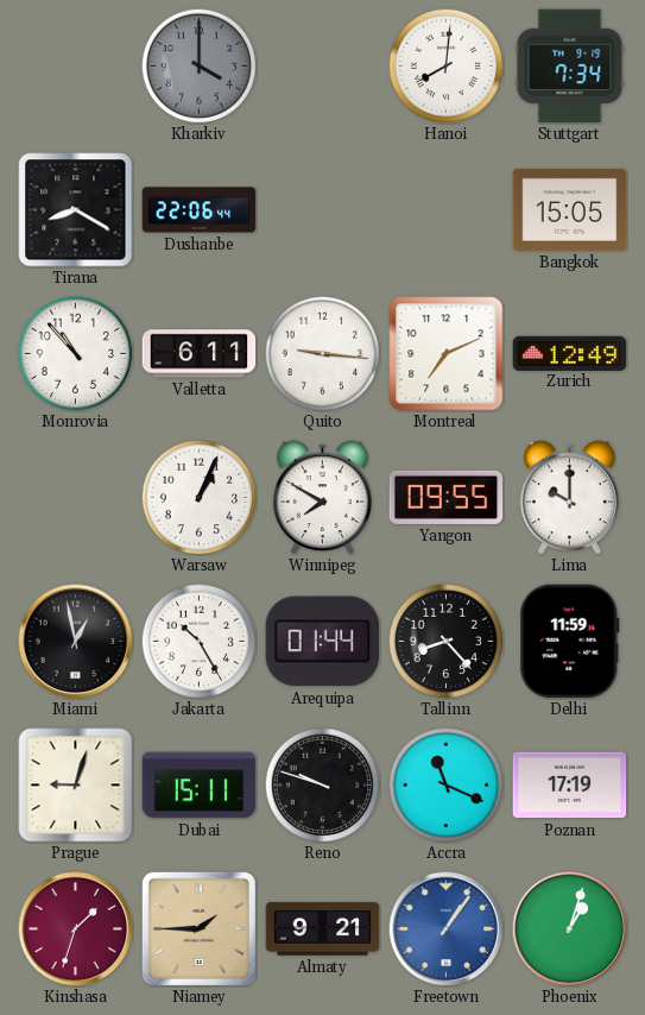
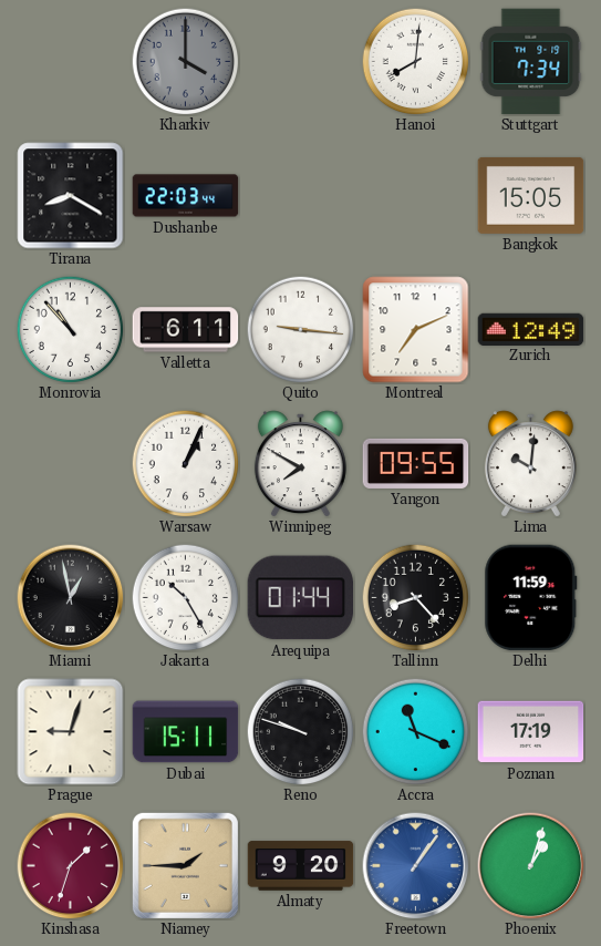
Dushanbe: 22:06 -> 22:03 (186, 196)
Lima: 10:00 -> 10:01 (530, 464)
Almaty: 9:21 -> 9:20 (301, 866)
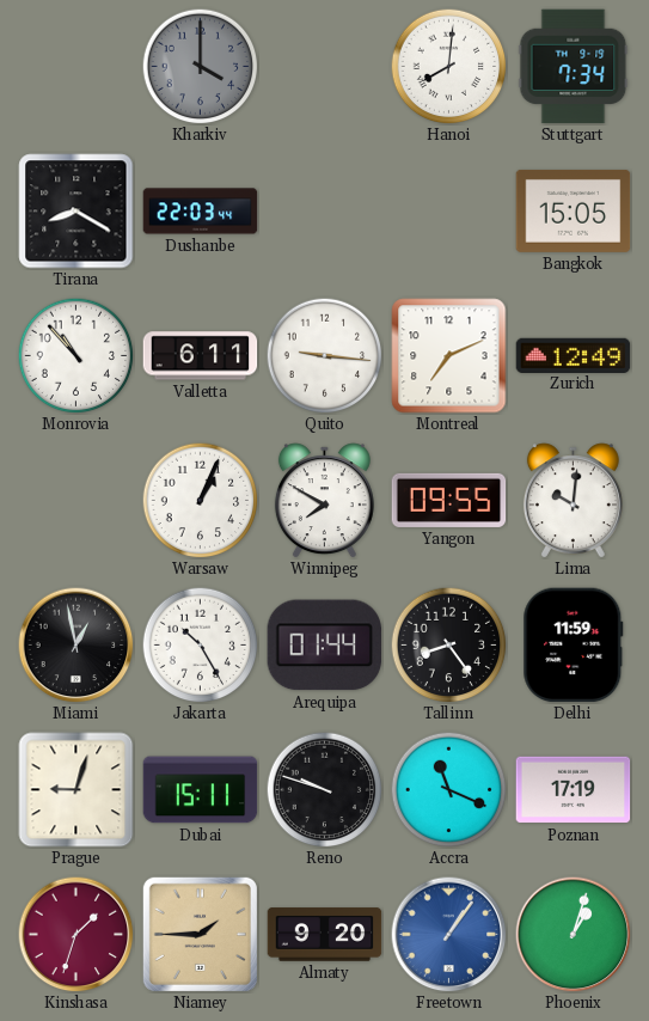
Tallinn: 8:23 -> 8:24 (448, 644)
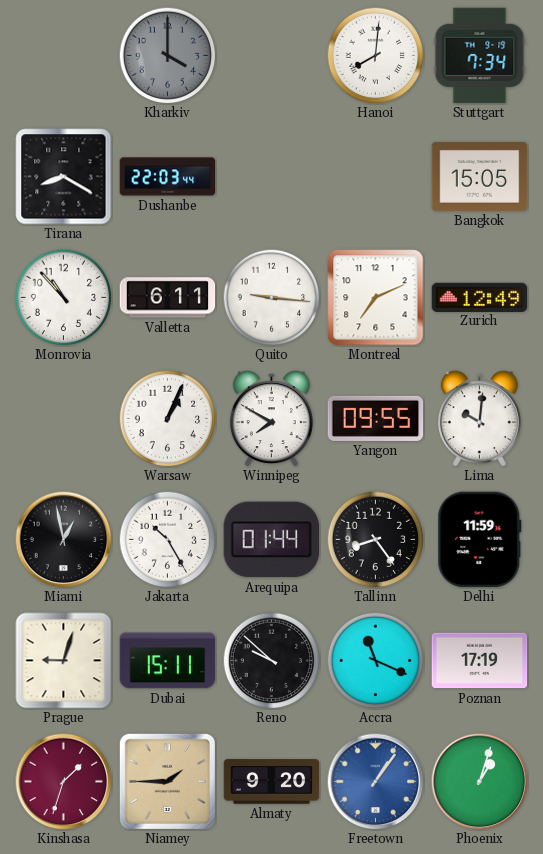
Reno: 9:48 -> 9:52 (271, 660)
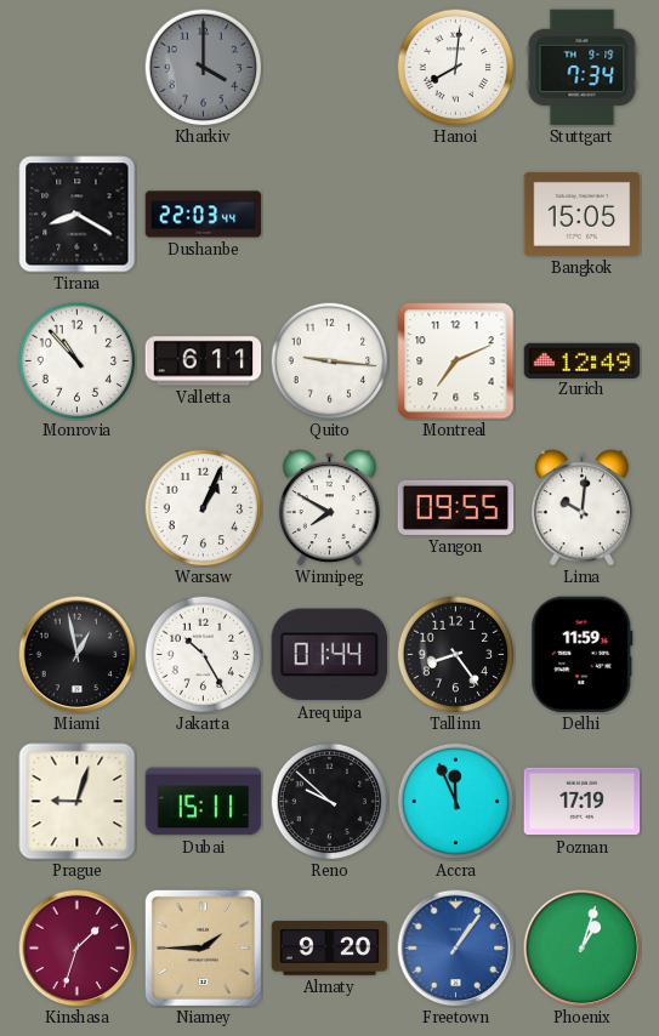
Accra: 11:19 -> 11:56 (455, 801)
